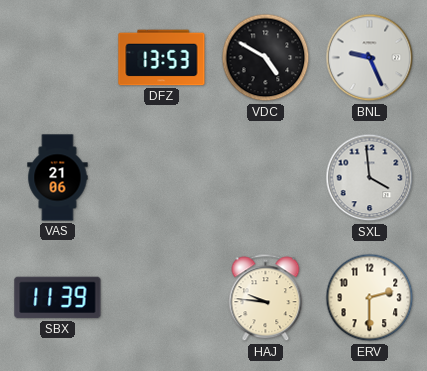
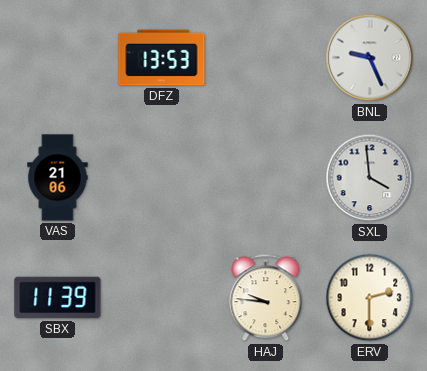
VDC: 4:50 -> none (266, 58)
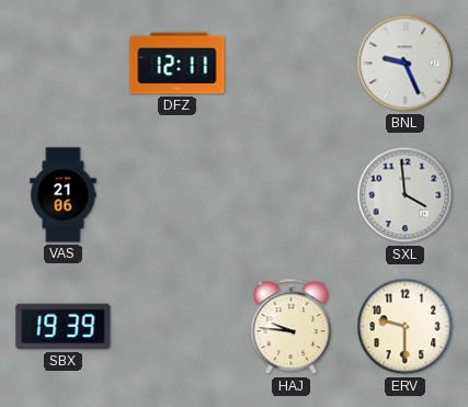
DFZ: 13:53 -> 12:11 (178, 64)
SBX: 11:39 -> 19:39 (64, 327)
ERV: 2:30 -> 9:30 (406, 327)
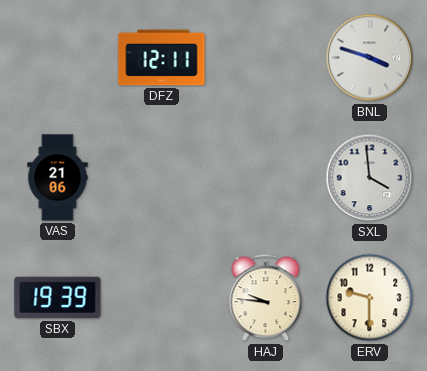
BNL: 9:26 -> 3:48 (370, 58)
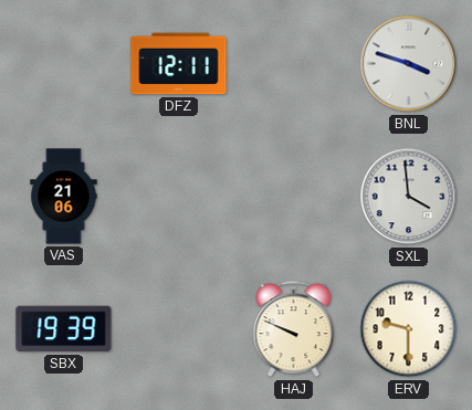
HAJ: 9:46 -> 9:49 (294, 329)
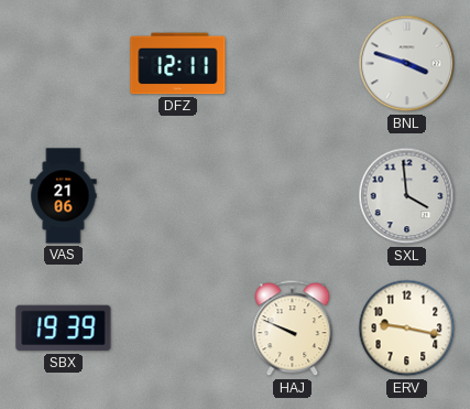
ERV: 9:30 -> 9:17 (407, 329)
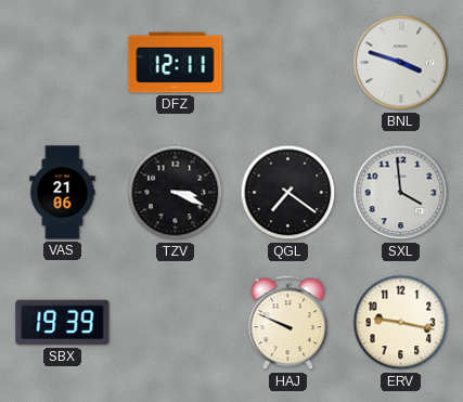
TZV: none -> 3:19 (176, 193)
QGL: none -> 7:21 (288, 193)
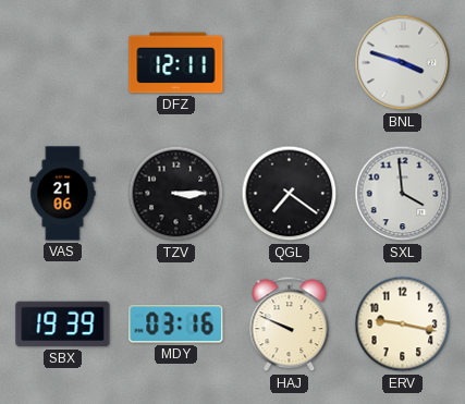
TZV: 3:19 -> 3:15 (176, 194)
MDY: none -> 03:16 (176, 325)
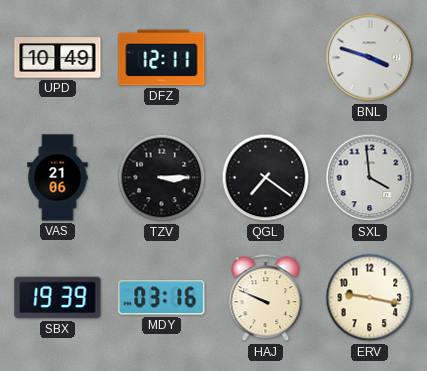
UPD: none -> 10:49 (58, 58)
